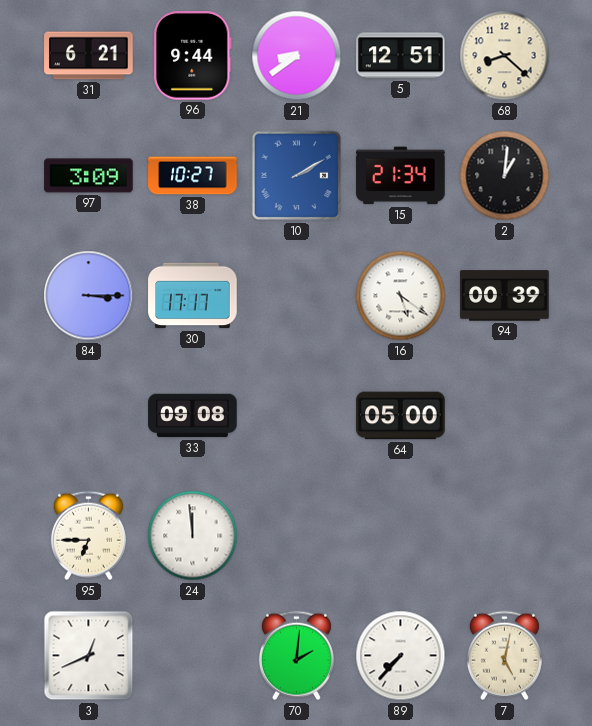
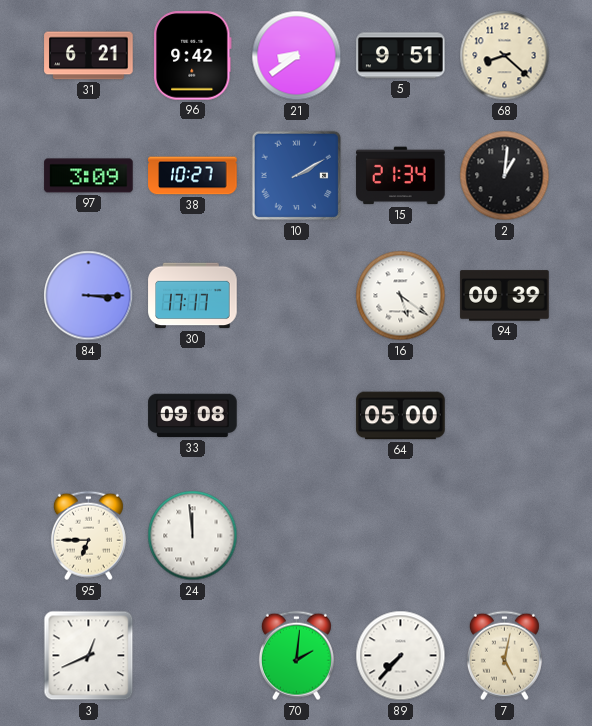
96: 9:44 -> 9:42 (193, 56)
5: 12:51 -> 9:51 (401, 56)
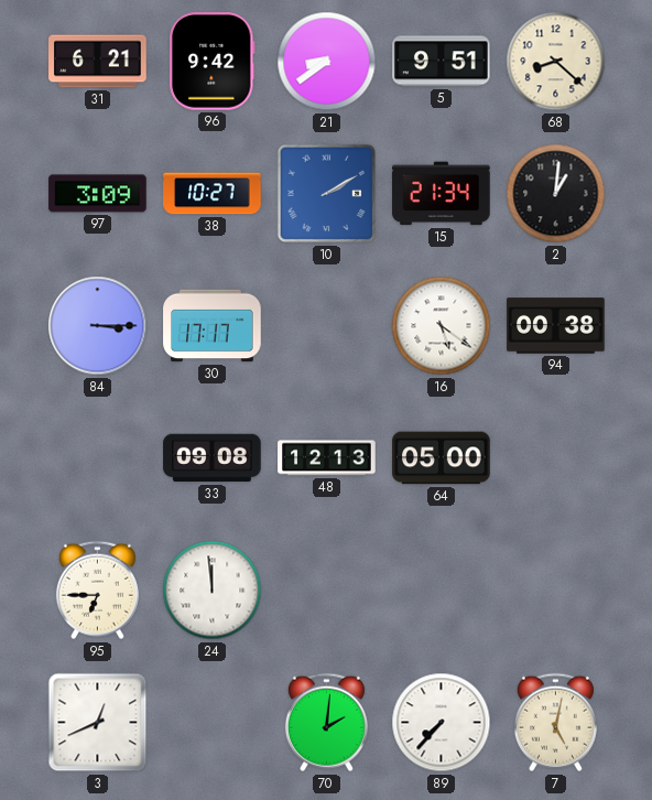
94: 00:39 -> 00:38 (556, 326)
48: none -> 12:13 (327, 458)
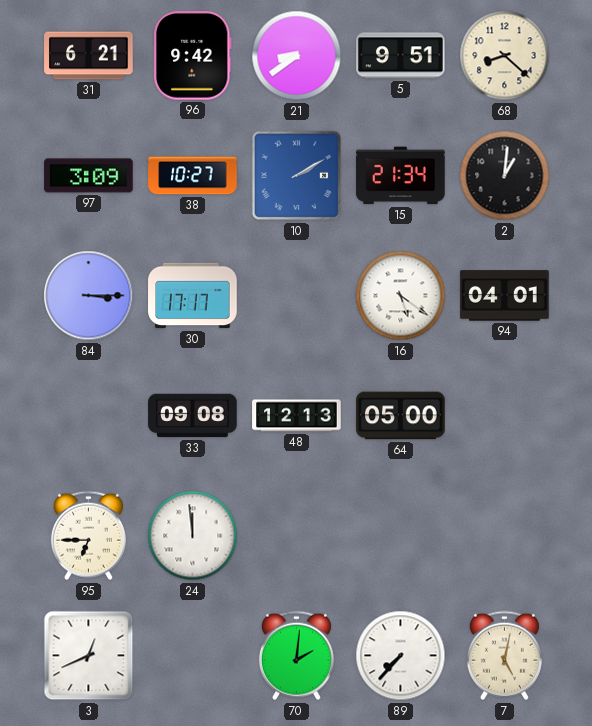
94: 00:38 -> 04:01 (505, 296)
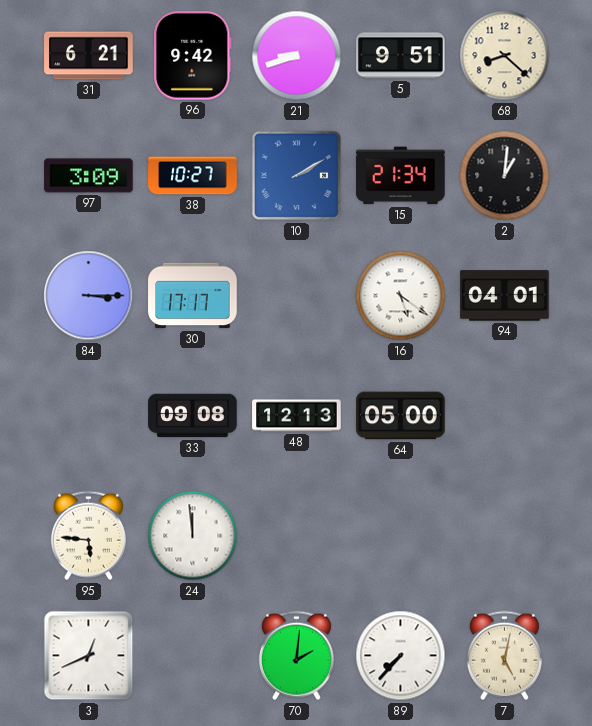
21: 8:39 -> 8:42 (297, 56)
95: 6:45 -> 5:46 (88, 536)
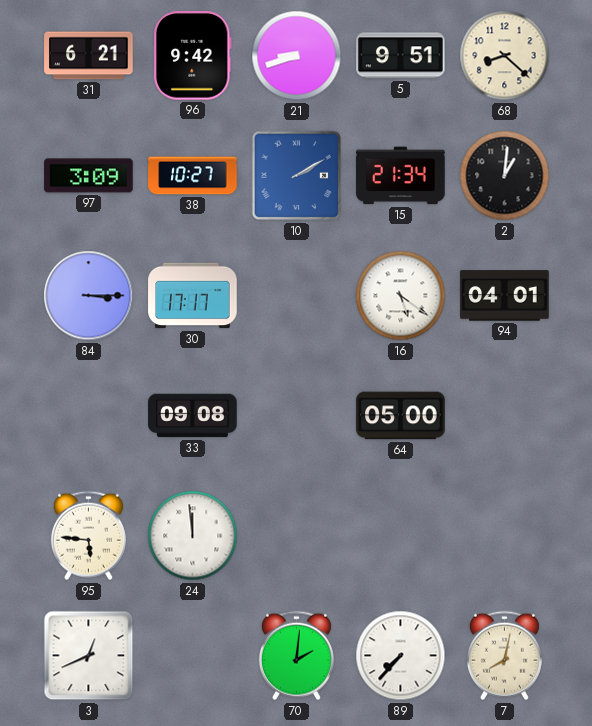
48: 12:13 -> none (297, 416)
7: 5:02 -> 8:02 (504, 656)
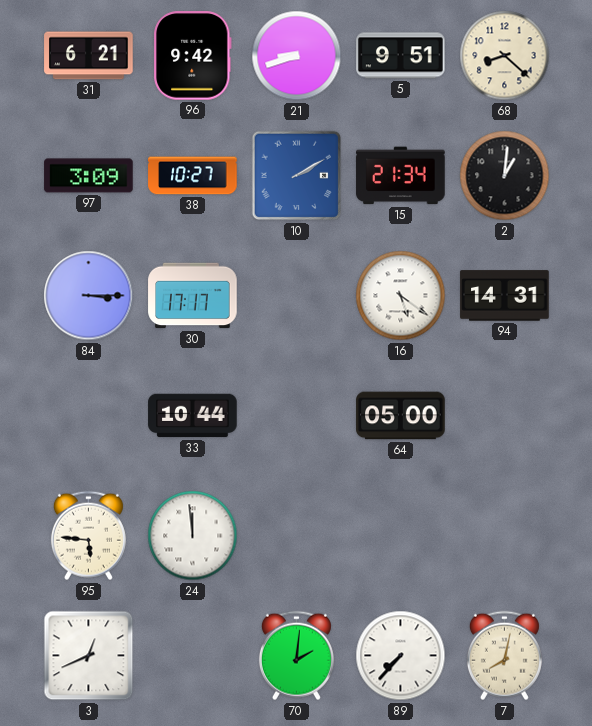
94: 04:01 -> 14:31 (505, 296)
33: 09:08 -> 10:44 (193, 416)
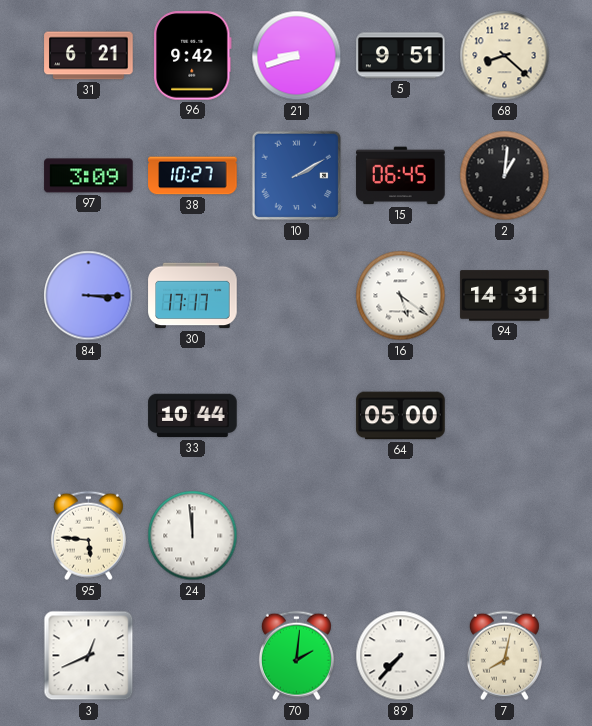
15: 21:34 -> 06:45 (401, 176)
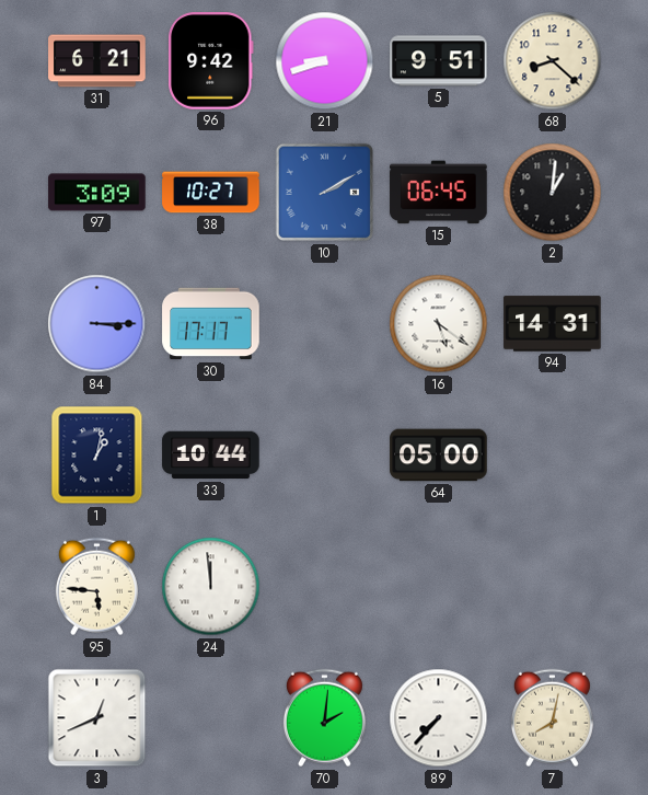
1: none -> 1:02 (97, 456)
